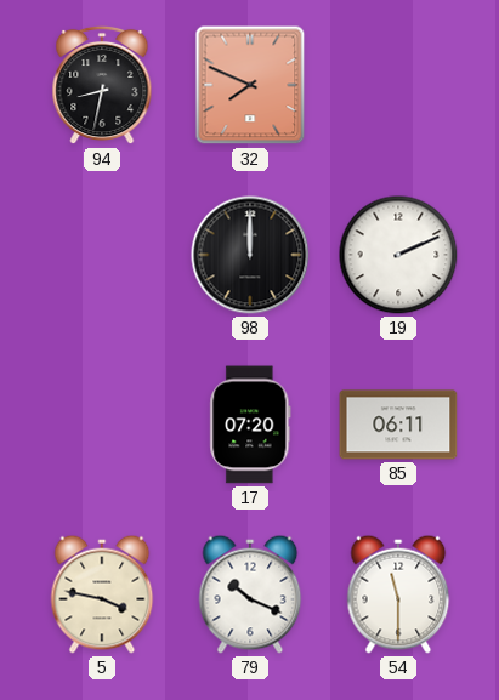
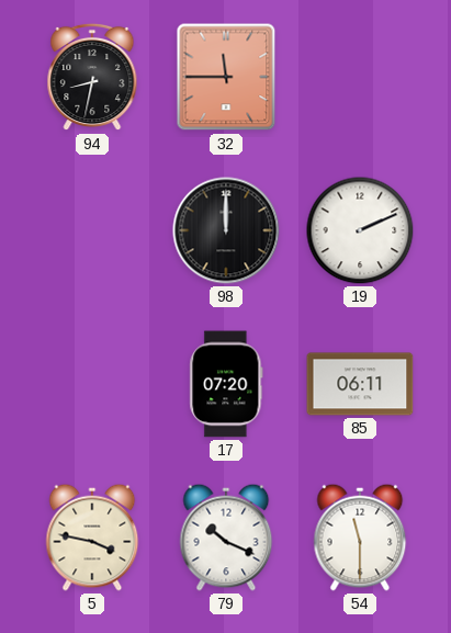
32: 7:49 -> 11:45 (226, 77)
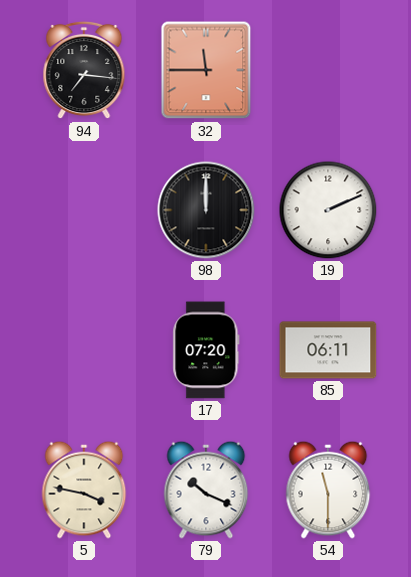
94: 8:32 -> 7:16 (84, 70)
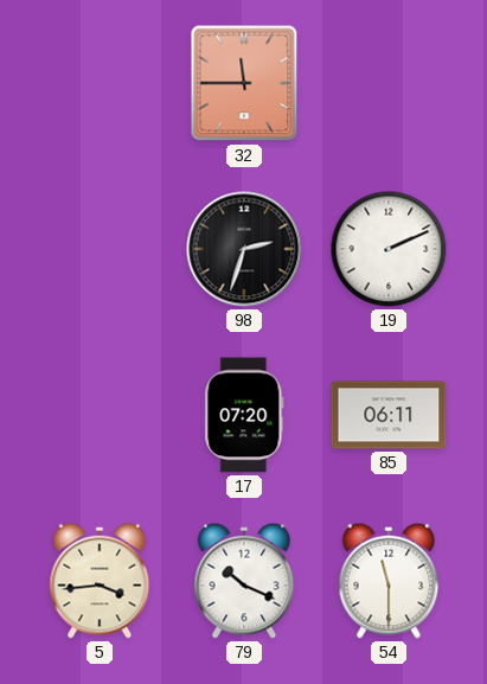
94: 7:16 -> none (84, 70)
98: 12:00 -> 2:33 (244, 249)
5: 3:47 -> 3:44 (100, 581)
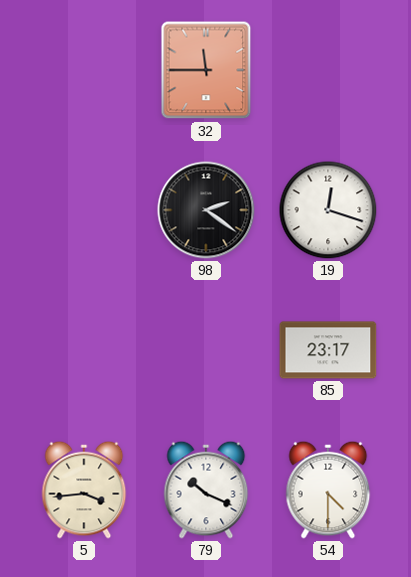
98: 2:33 -> 2:21 (206, 210)
19: 2:11 -> 12:18 (328, 210)
17: 07:20 -> none (244, 415)
85: 06:11 -> 23:17 (328, 350)
54: 11:30 -> 4:30 (328, 490)
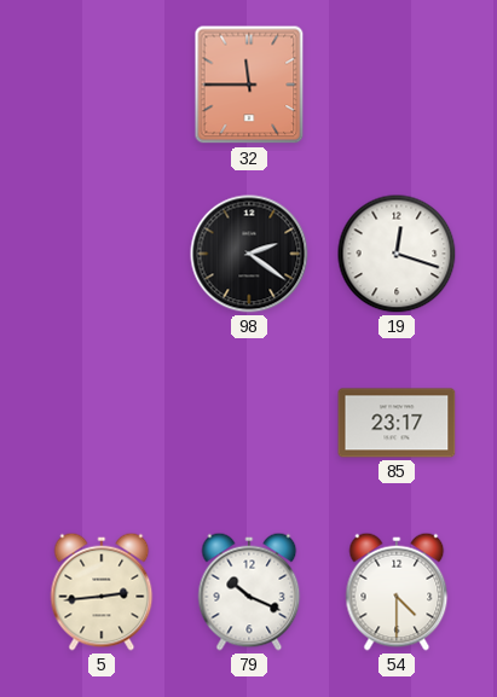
5: 3:44 -> 2:44 (102, 592)
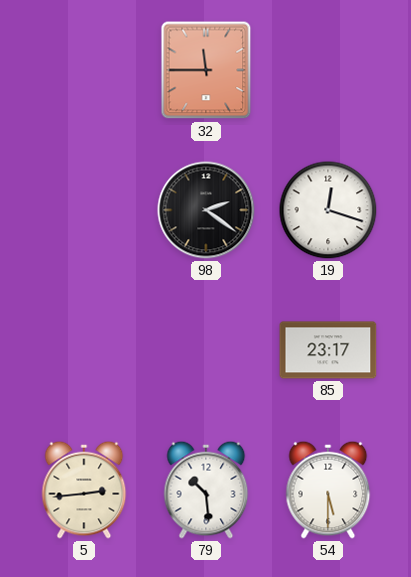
79: 10:19 -> 10:29 (206, 490)
54: 4:30 -> 5:30 (328, 490)
